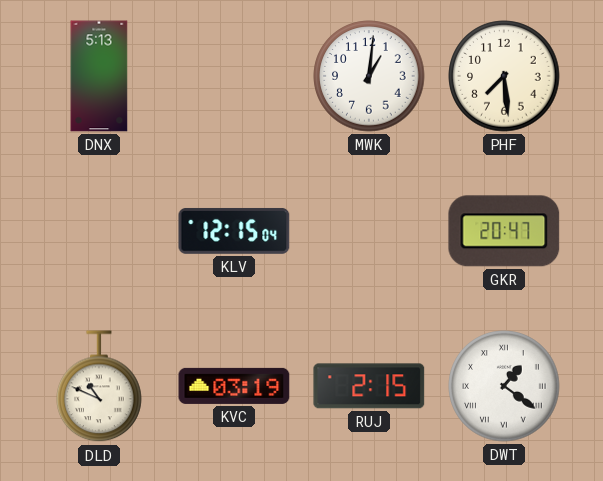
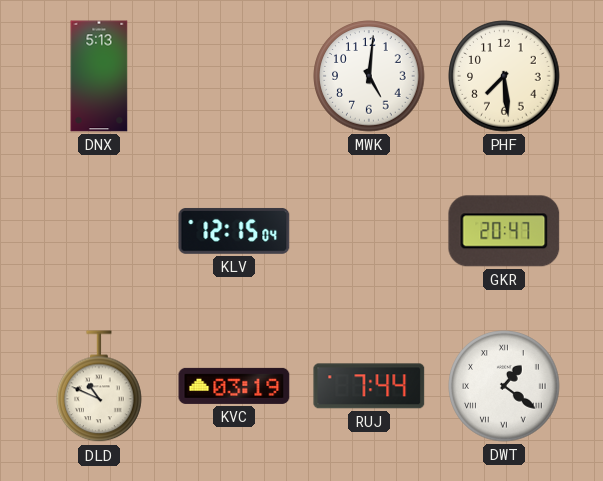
MWK: 1:01 -> 5:01 (369, 76)
RUJ: 2:15 -> 7:44 (369, 386)
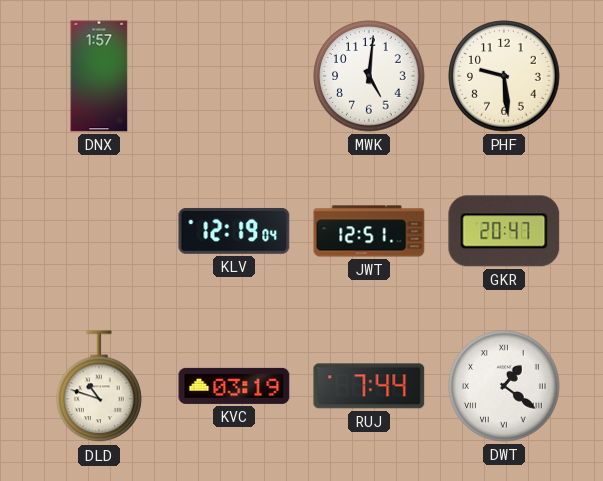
DNX: 5:13 -> 1:57 (99, 76)
PHF: 7:29 -> 9:29 (504, 76)
KLV: 12:15 -> 12:19 (234, 231)
JWT: none -> 12:51 (369, 231)
DLD: 10:49 -> 10:48 (99, 387)
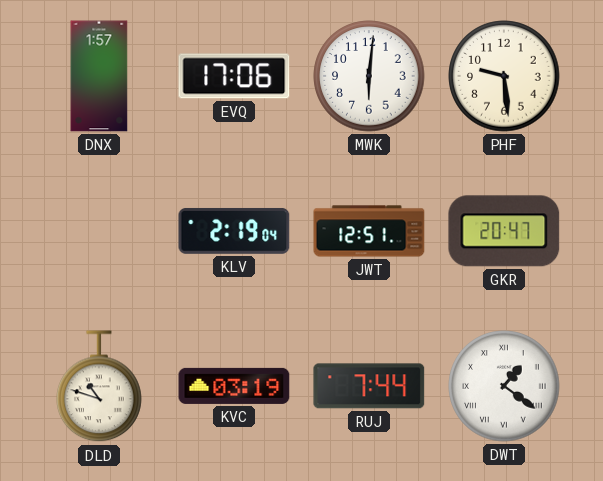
EVQ: none -> 17:06 (234, 76)
MWK: 5:01 -> 6:01 (369, 76)
KLV: 12:19 -> 2:19 (234, 231)
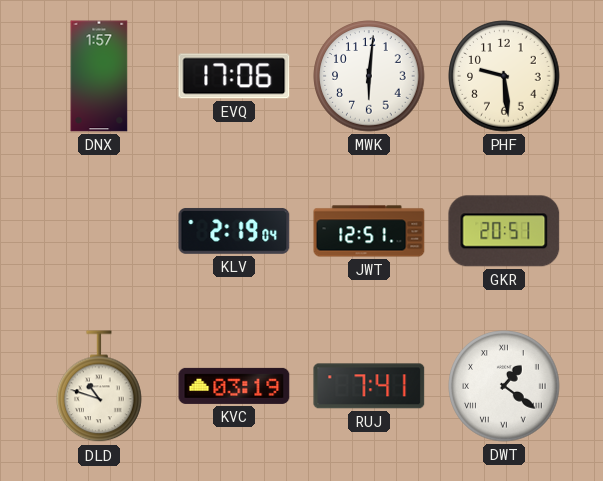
GKR: 20:47 -> 20:51 (504, 231)
RUJ: 7:44 -> 7:41 (369, 386)
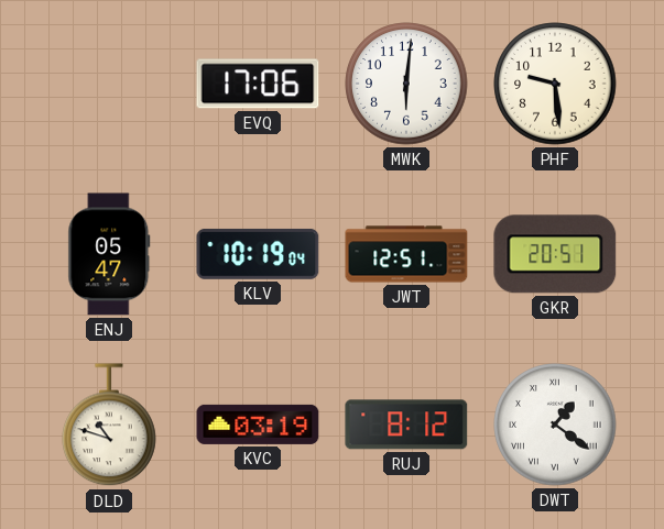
DNX: 1:57 -> none (99, 76)
ENJ: none -> 05:47 (109, 254)
KLV: 2:19 -> 10:19 (258, 254)
RUJ: 7:41 -> 8:12 (406, 425)
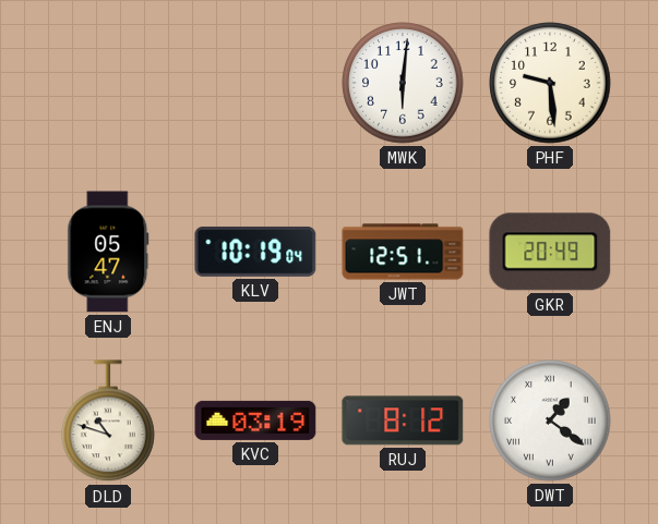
EVQ: 17:06 -> none (258, 84)
GKR: 20:51 -> 20:49 (550, 252)
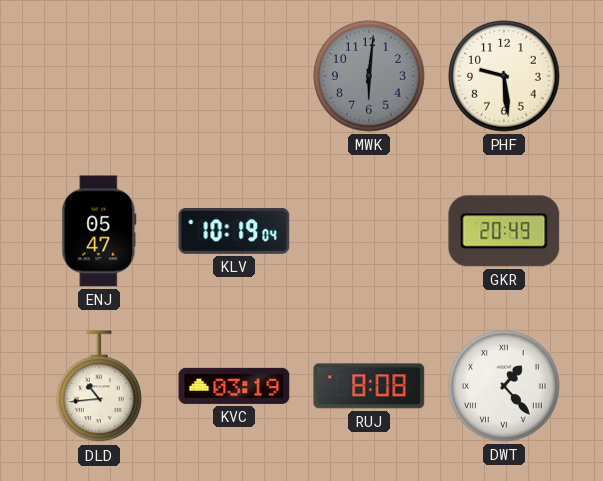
MWK dial: white -> grey (369, 76)
JWT: 12:51 -> none (403, 252)
DLD: 10:48 -> 10:44 (99, 387)
RUJ: 8:12 -> 8:08 (369, 386)
DWT: 1:21 -> 1:23 (504, 386)
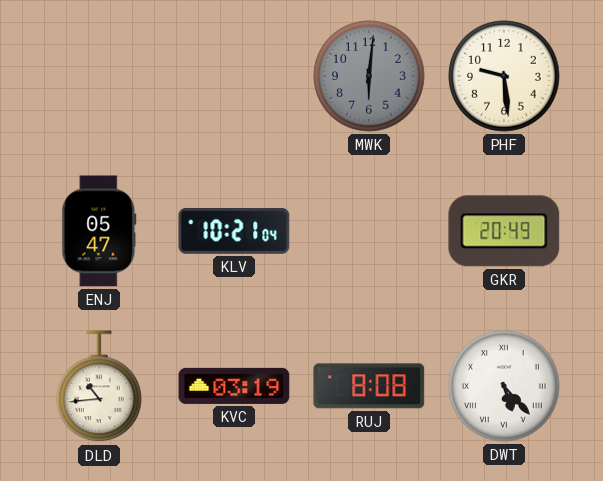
KLV: 10:19 -> 10:21 (234, 231)
DWT: 1:23 -> 5:23 (504, 386)
